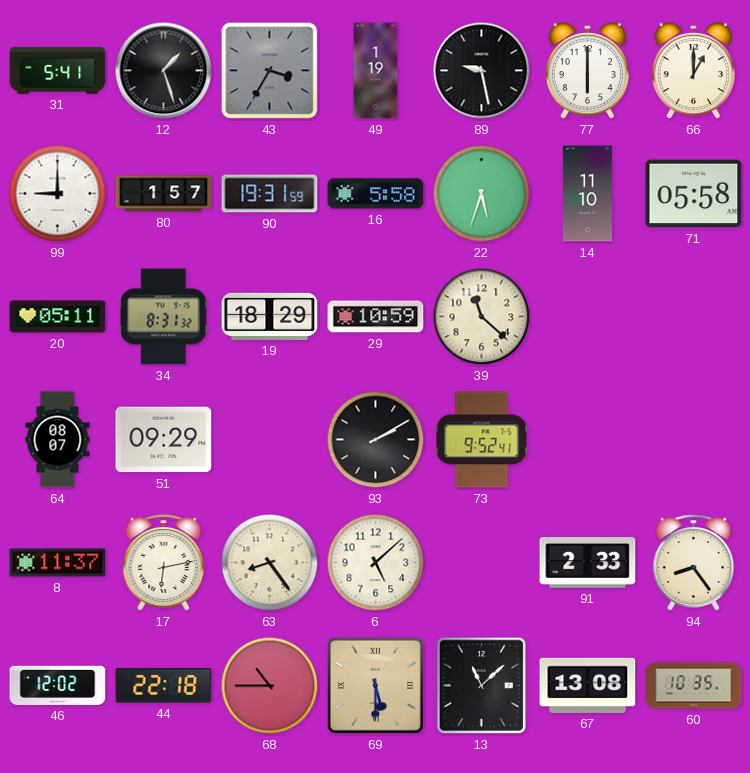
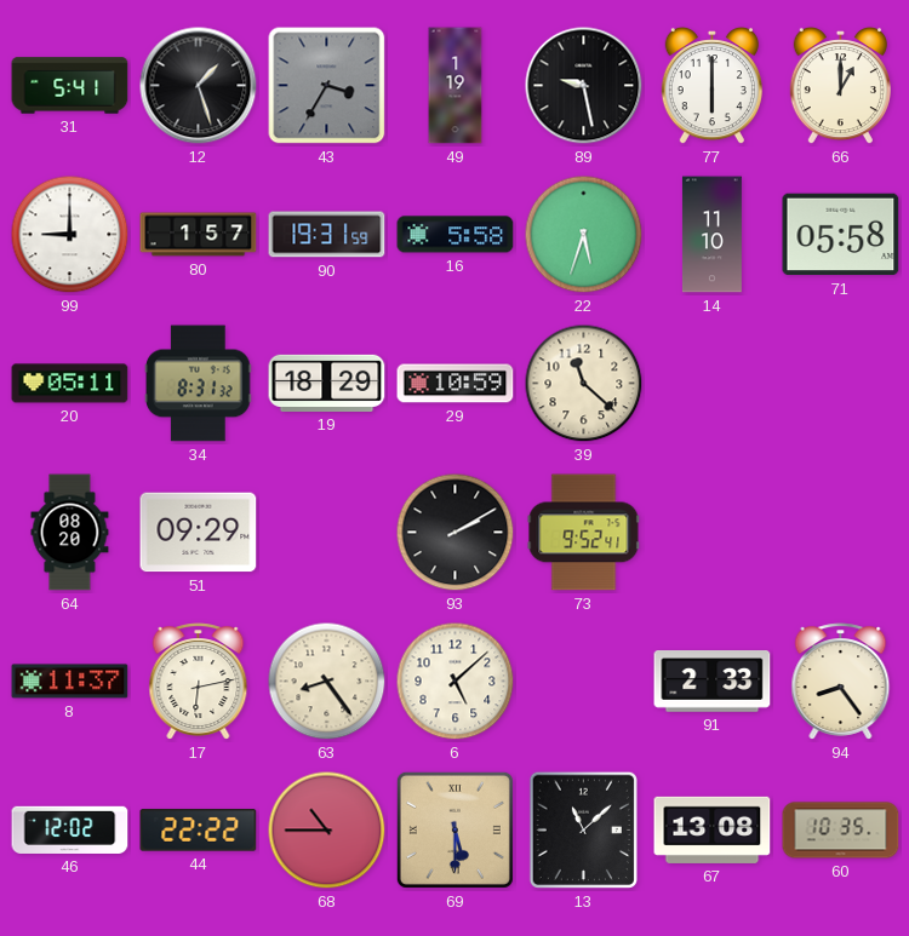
64: 08:07 -> 08:20 (70, 533)
44: 22:18 -> 22:22 (199, 831)
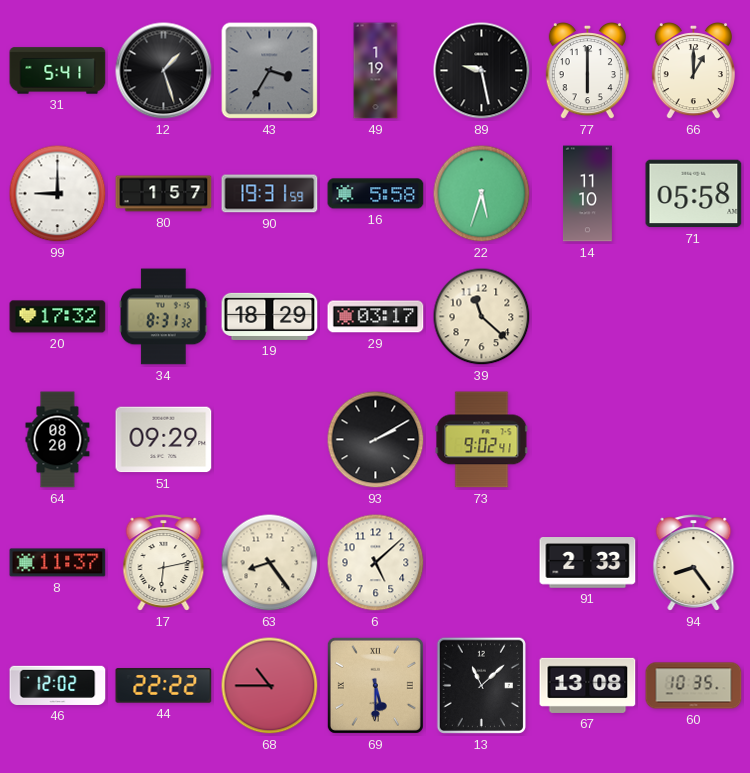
20: 05:11 -> 17:32 (58, 317)
29: 10:59 -> 03:17 (376, 317)
73: 9:52 -> 9:02 (482, 440)
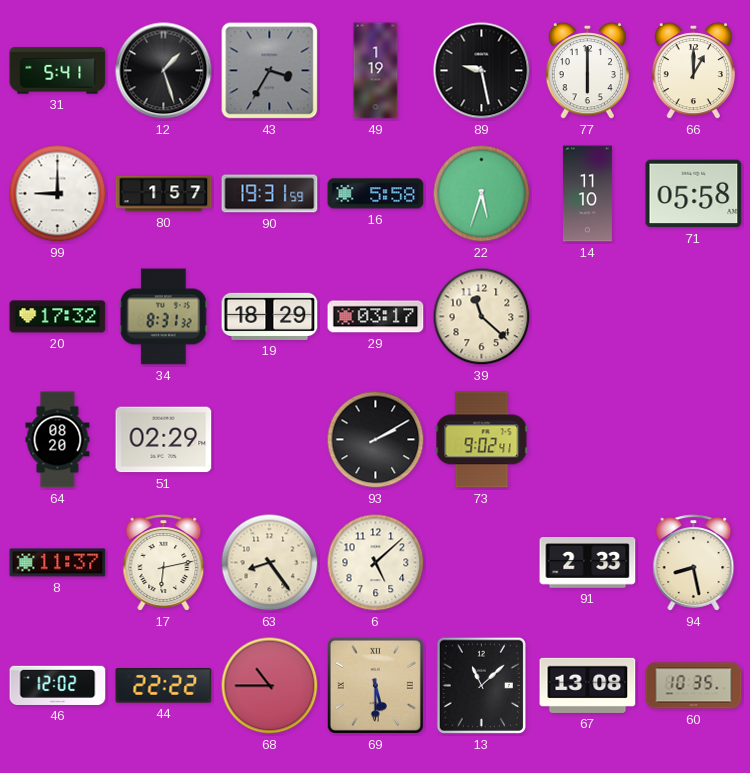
51: 09:29 -> 02:29 (164, 440)
94: 8:24 -> 8:28 (694, 563)
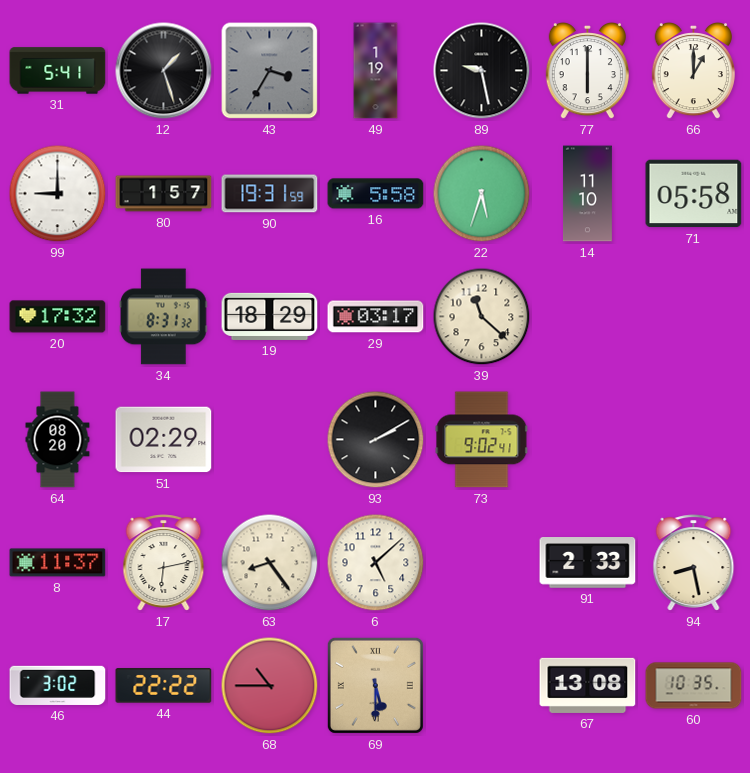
46: 12:02 -> 3:02 (58, 685)
13: 11:08 -> none (481, 685)
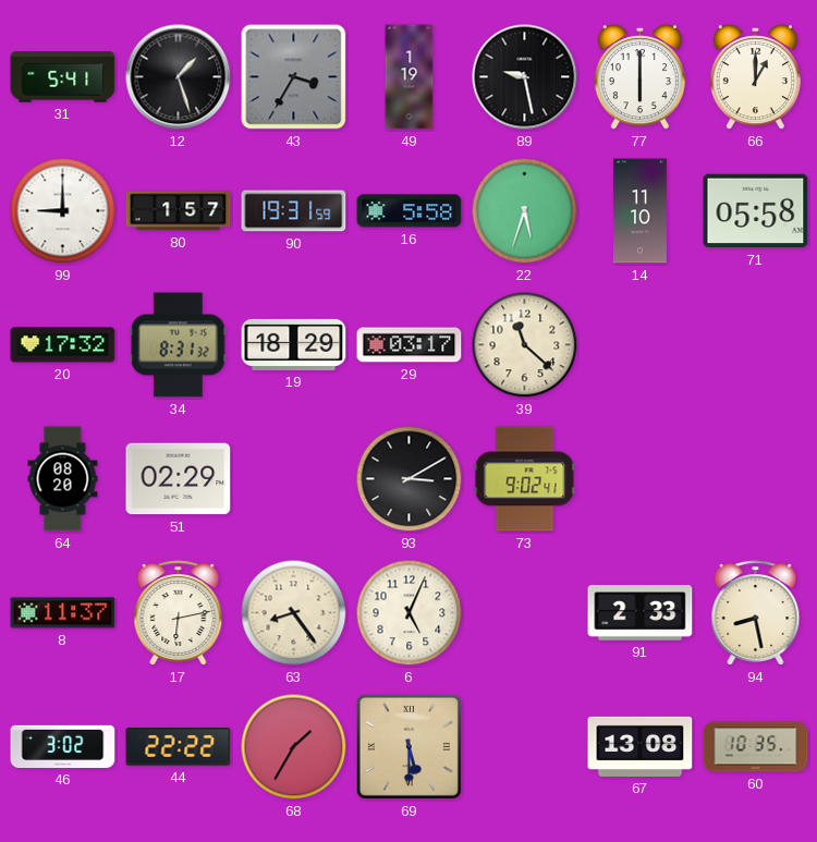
93: 2:10 -> 3:10 (410, 479)
6: 5:08 -> 5:04 (410, 613)
68: 10:45 -> 1:35 (294, 747)
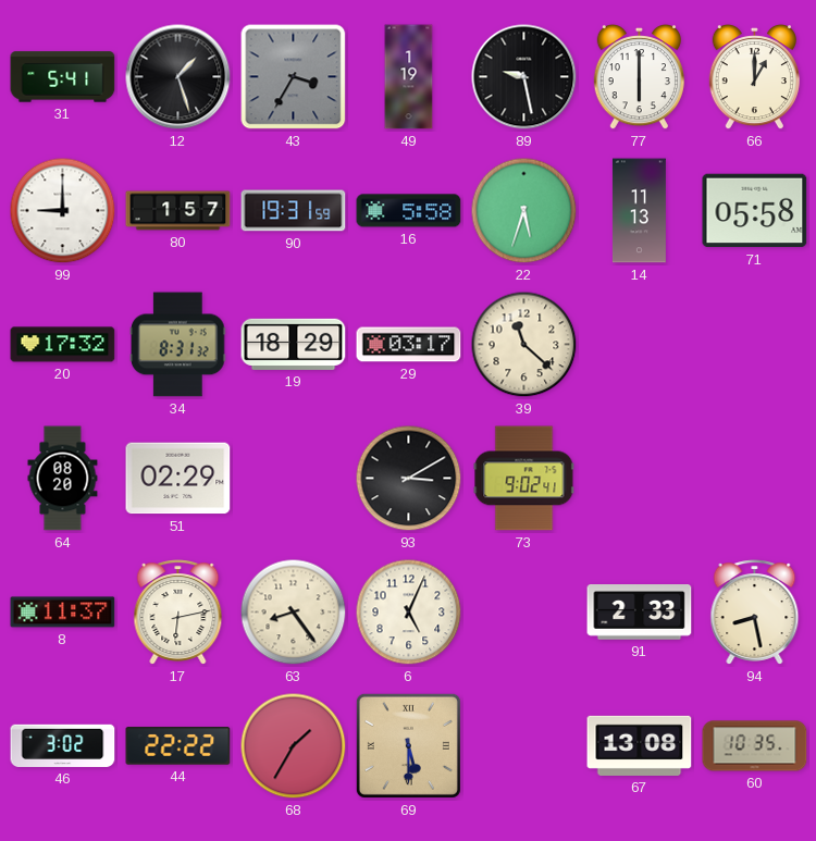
14: 11:10 -> 11:13 (639, 211)
